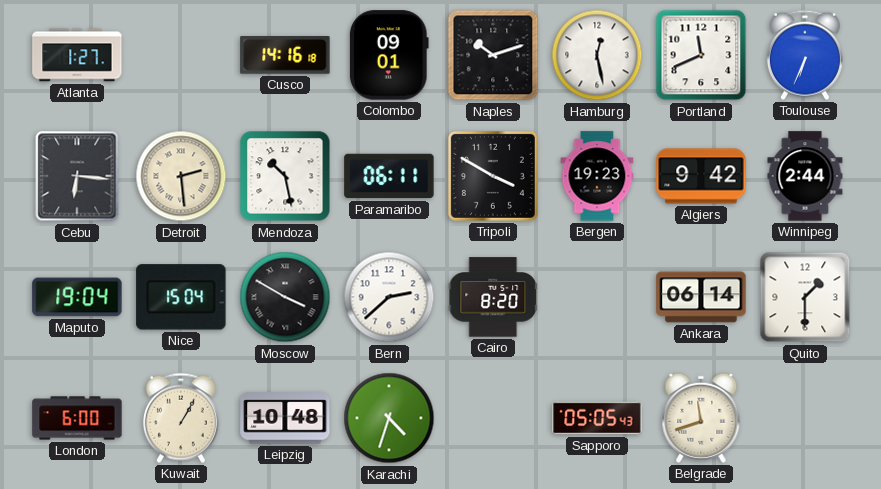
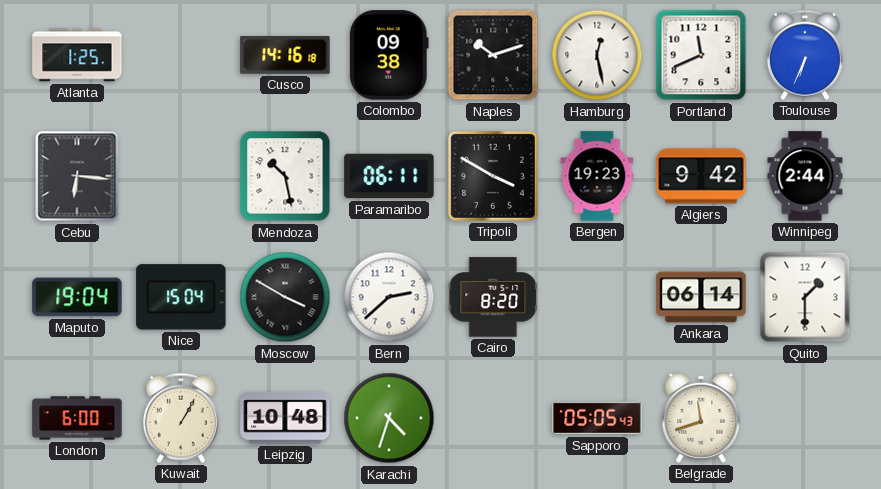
Atlanta: 1:27 -> 1:25 (77, 55)
Colombo: 09:01 -> 09:38 (389, 55)
Detroit: 2:29 -> none (181, 176)
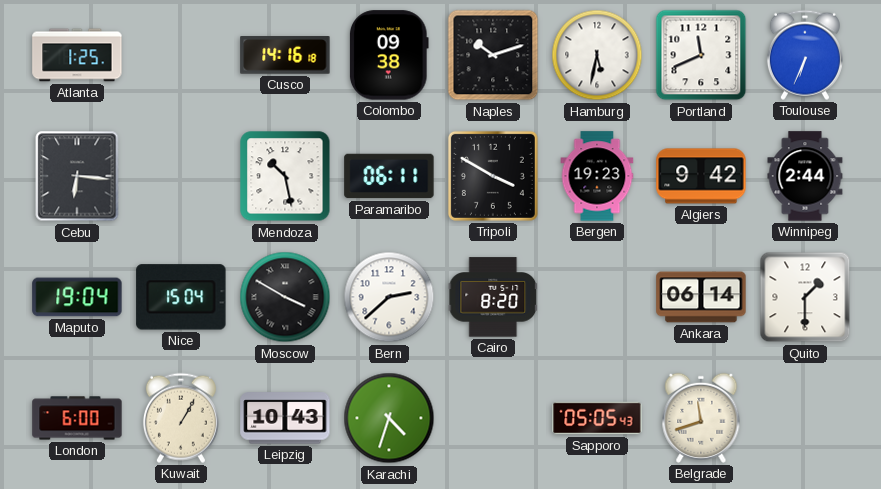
Hamburg: 12:28 -> 5:32 (597, 55)
Leipzig: 10:48 -> 10:43 (285, 418)
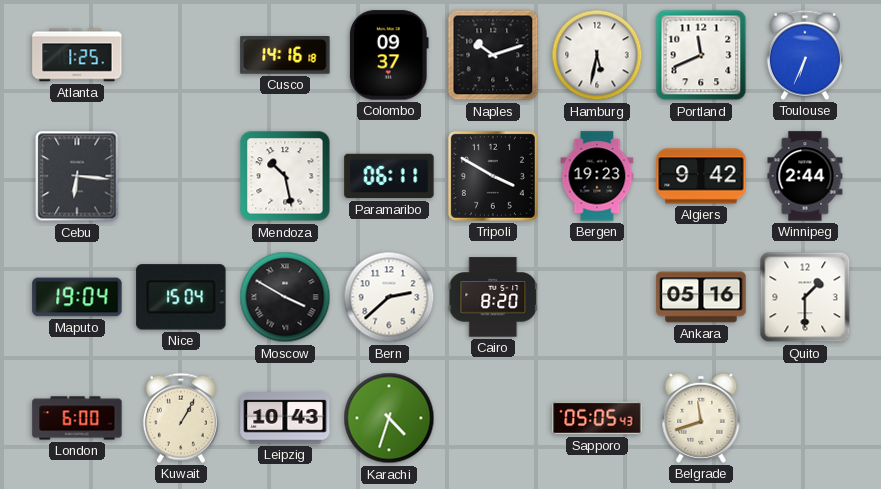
Colombo: 09:38 -> 09:37 (389, 55)
Ankara: 06:14 -> 05:16 (701, 297)
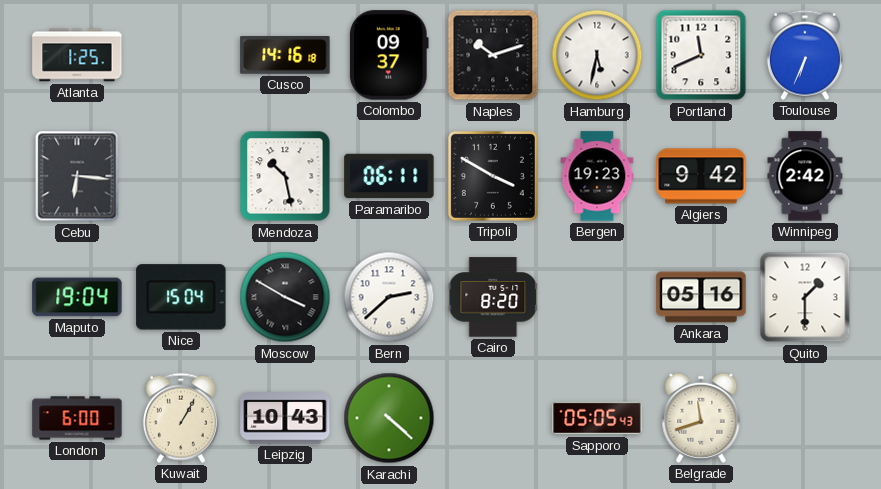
Winnipeg: 2:44 -> 2:42 (805, 176)
Karachi: 4:33 -> 4:22 (389, 418)
